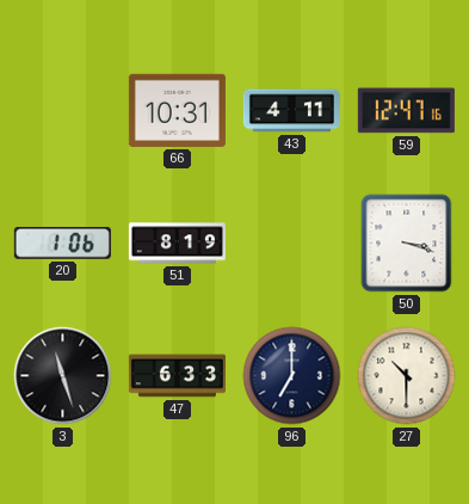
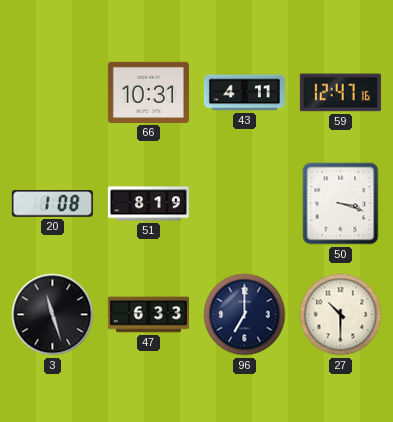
20: 1:06 -> 1:08 (52, 204)
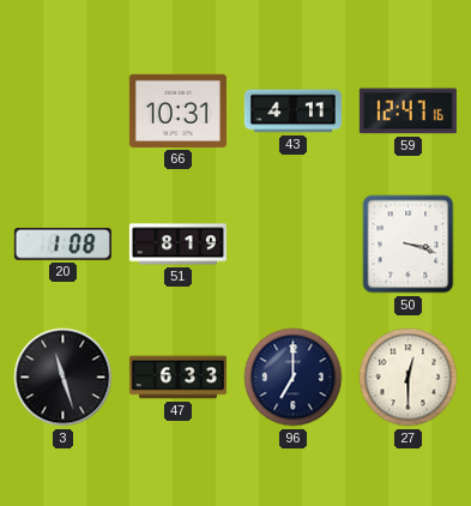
27: 10:30 -> 12:30 (409, 378)
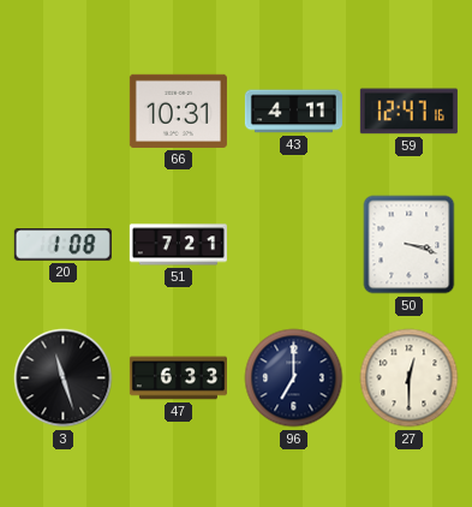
51: 8:19 -> 7:21 (178, 245)
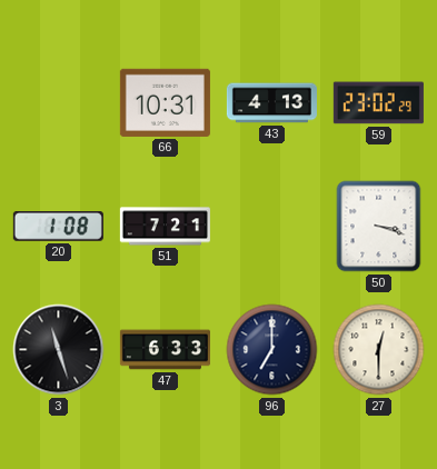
43: 4:11 -> 4:13 (271, 103)
59: 12:47 -> 23:02 (378, 103)
